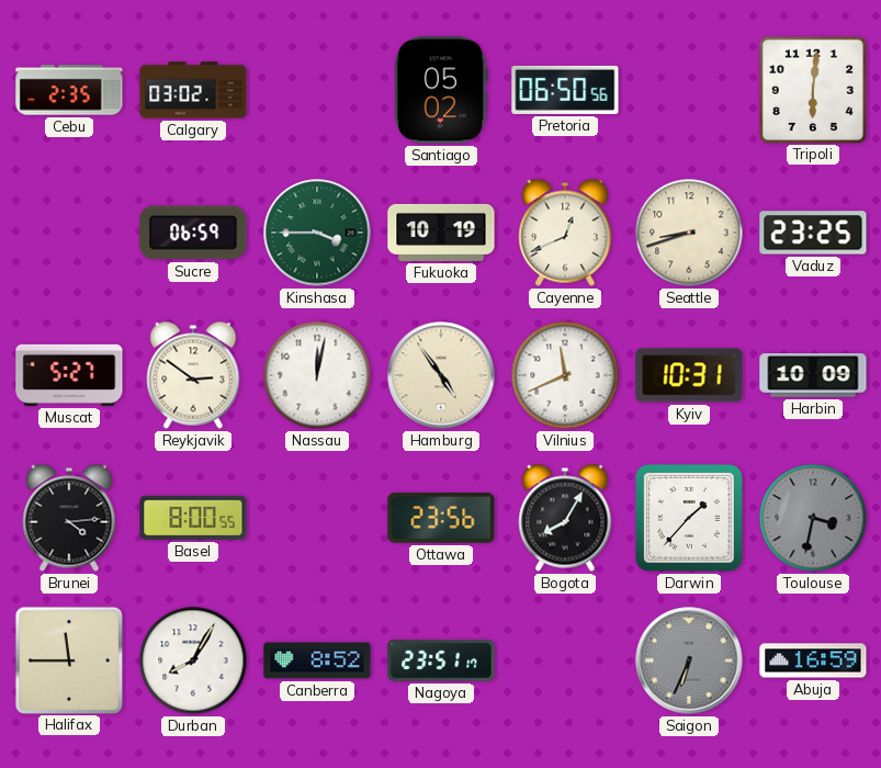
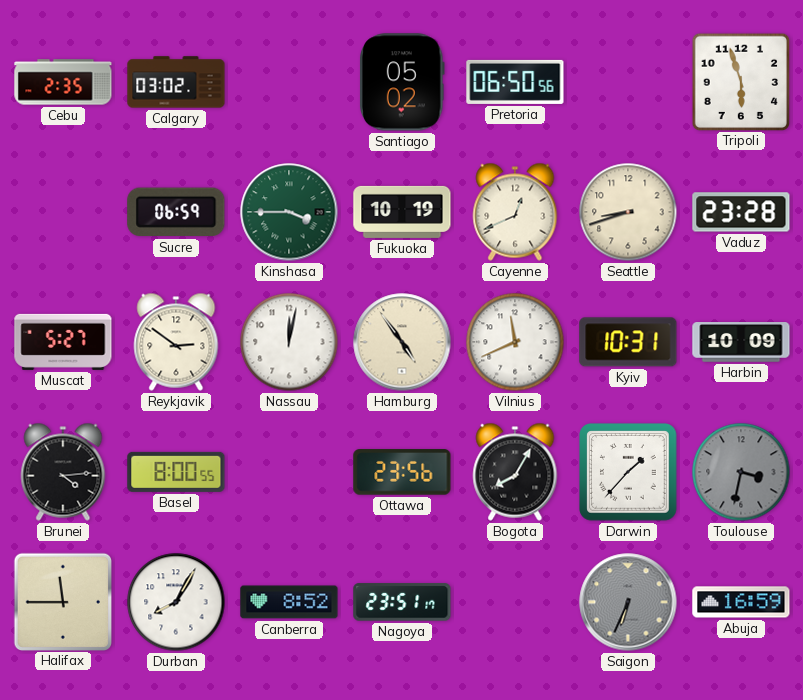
Tripoli: 6:01 -> 5:57 (740, 81)
Vaduz: 23:25 -> 23:28 (741, 212)
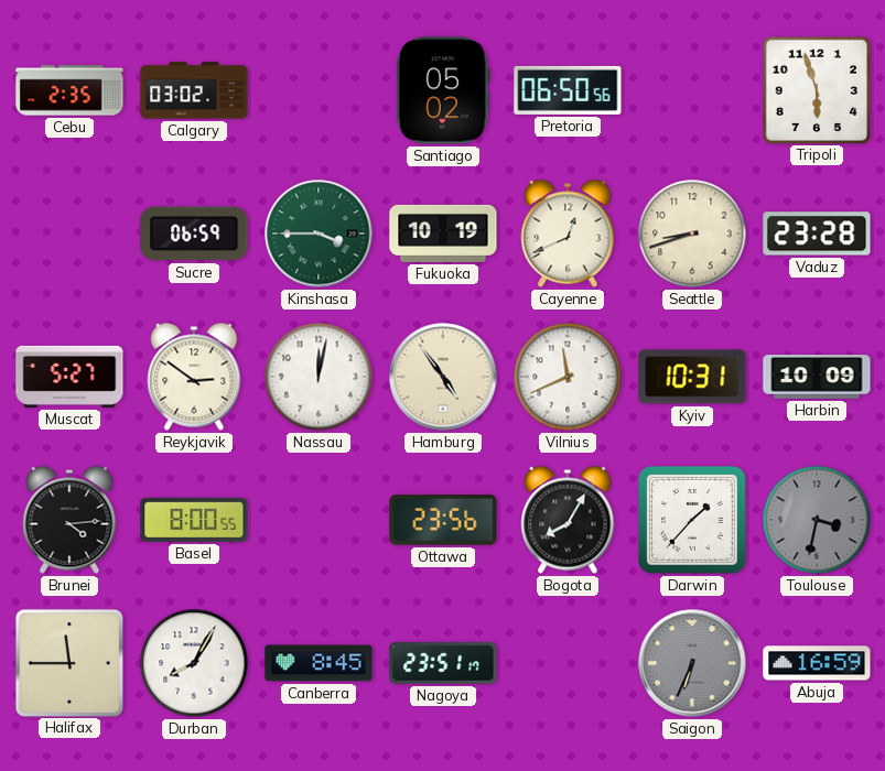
Canberra: 8:52 -> 8:45 (319, 663)
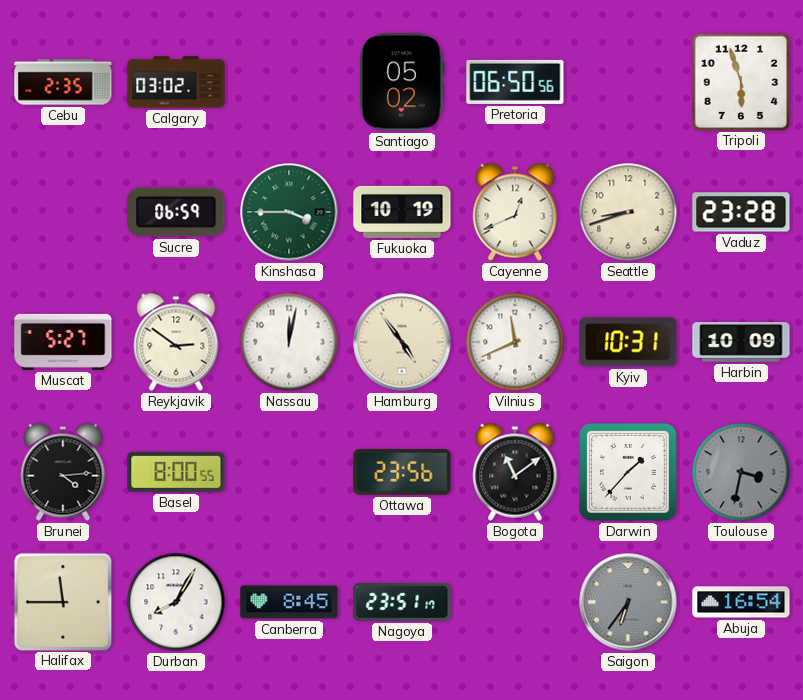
Bogota: 8:05 -> 11:09 (515, 472)
Saigon: 6:34 -> 6:36 (628, 602)
Abuja: 16:59 -> 16:54 (741, 602)
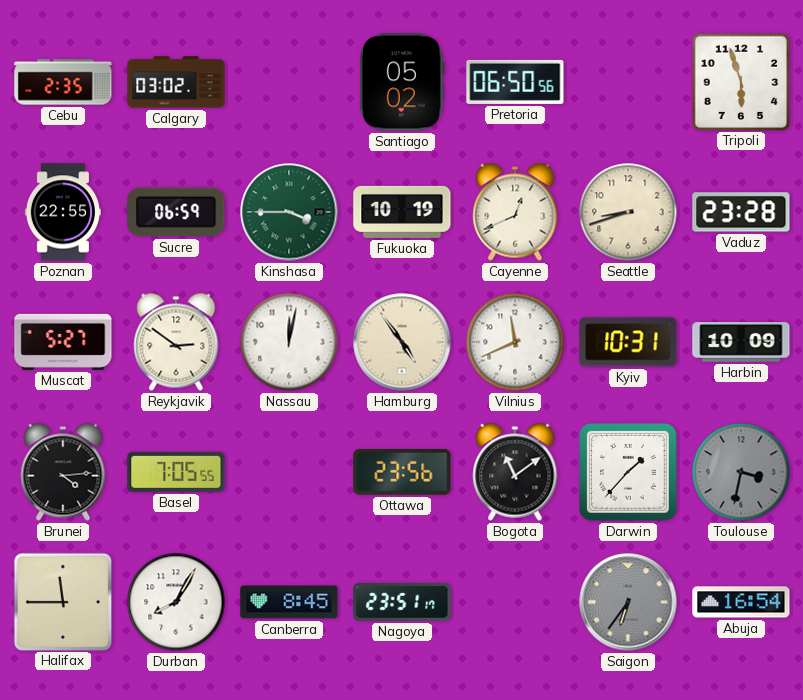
Poznan: none -> 22:55 (62, 212)
Basel: 8:00 -> 7:05 (176, 472)
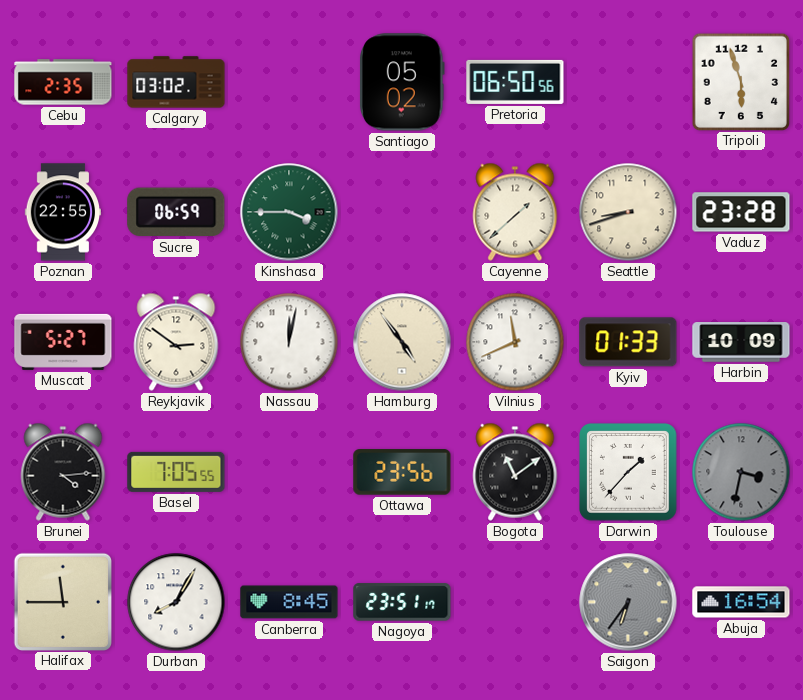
Fukuoka: 10:19 -> none (402, 212)
Cayenne: 12:41 -> 1:38 (515, 212)
Kyiv: 10:31 -> 01:33 (628, 342)
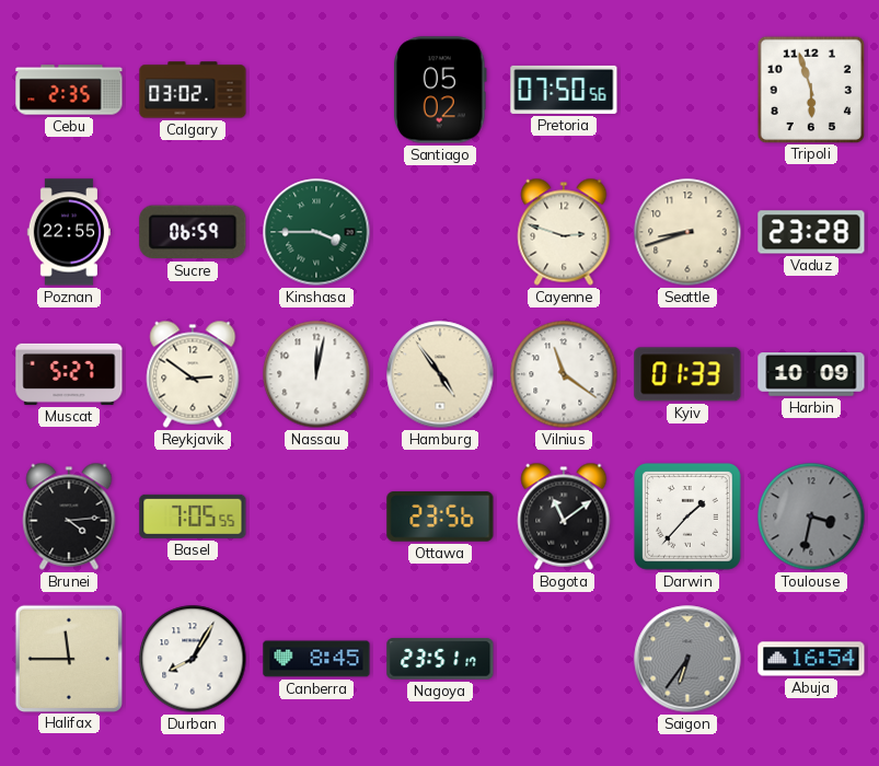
Pretoria: 06:50 -> 07:50 (564, 90)
Cayenne: 1:38 -> 2:48 (564, 232)
Vilnius: 11:41 -> 11:21 (564, 374)
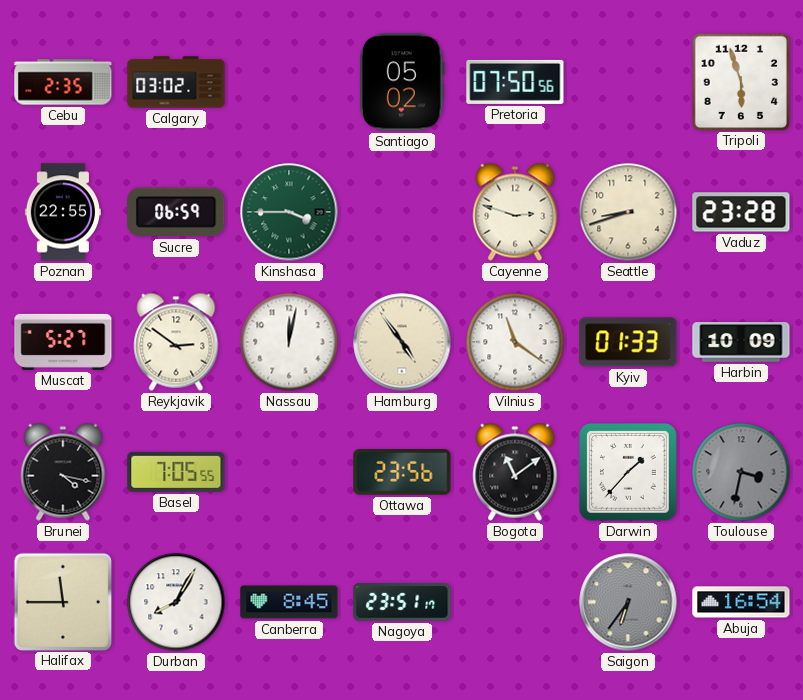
Brunei: 4:14 -> 4:17 (63, 472)
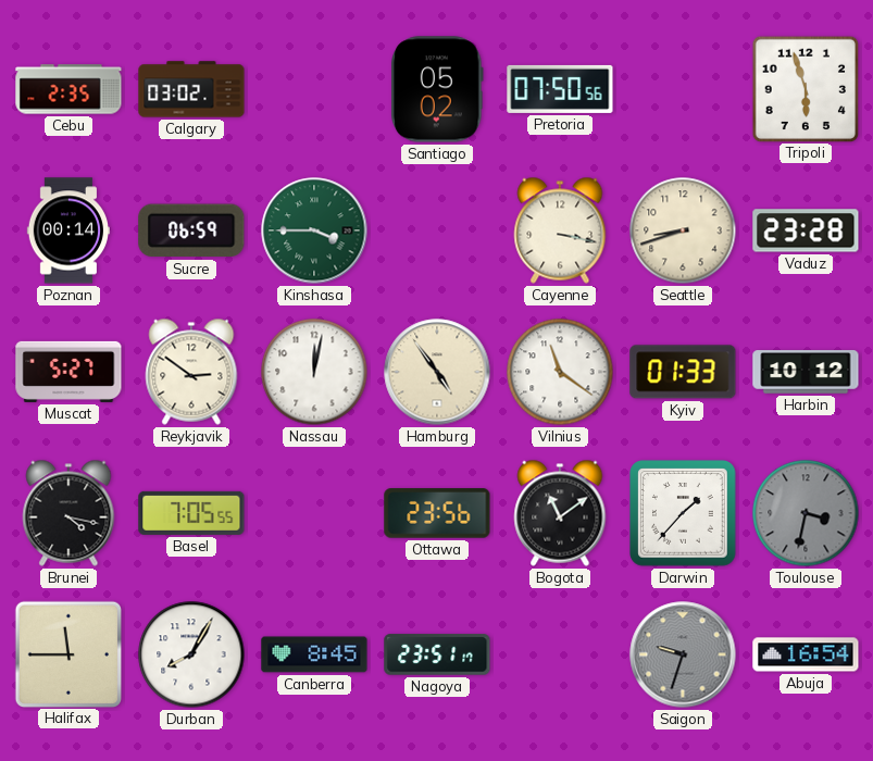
Poznan: 22:55 -> 00:14 (67, 230)
Cayenne: 2:48 -> 3:17 (560, 230)
Harbin: 10:09 -> 10:12 (806, 372)
Saigon: 6:36 -> 9:33 (683, 654)
